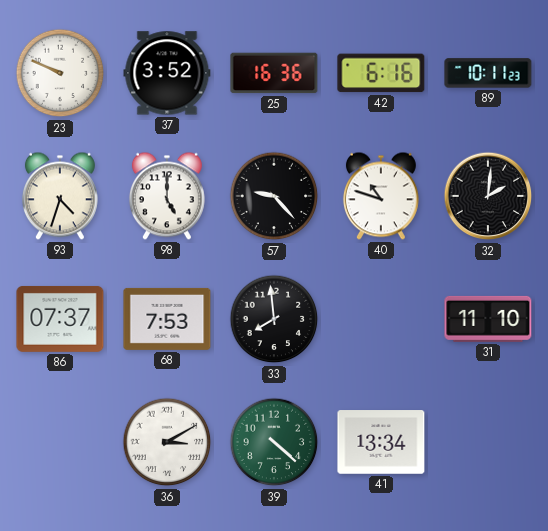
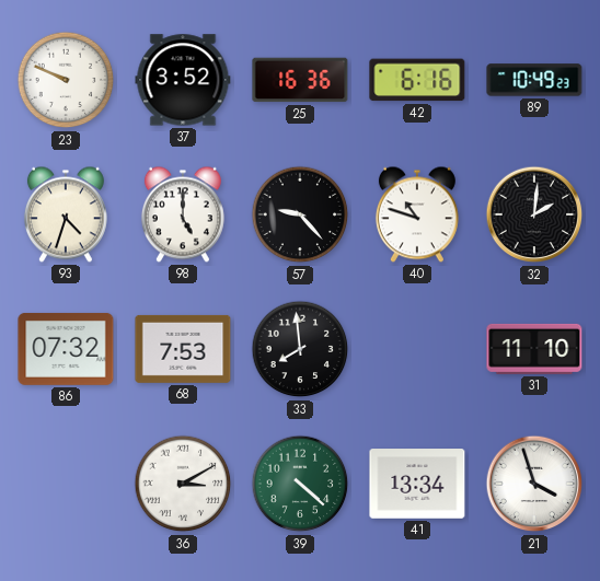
89: 10:11 -> 10:49 (534, 80)
86: 07:37 -> 07:32 (66, 349)
21: none -> 3:57 (534, 484)
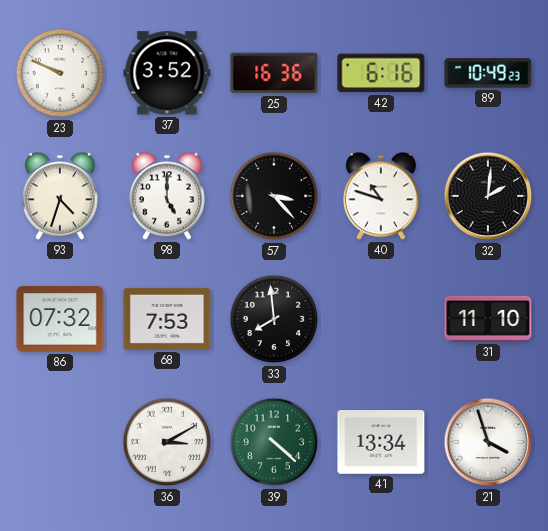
57: 9:23 -> 3:23 (274, 196)
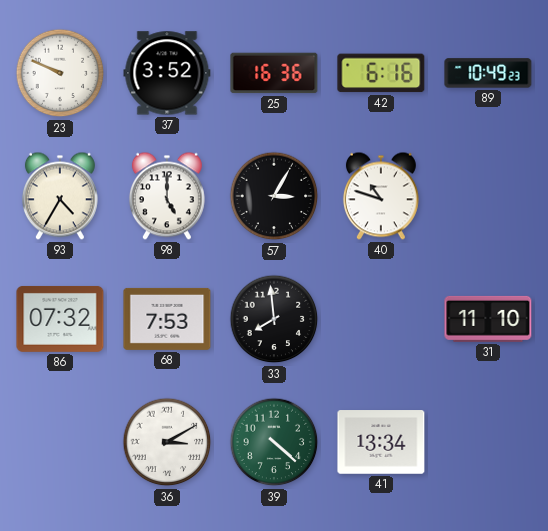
93: 4:33 -> 4:35 (60, 196)
57: 3:23 -> 3:05 (274, 196)
32: 2:01 -> none (488, 196)
21: 3:57 -> none (488, 442)
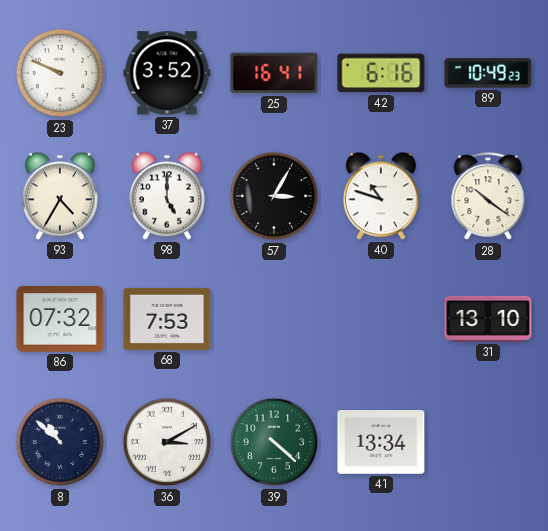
25: 16:36 -> 16:41 (274, 73)
28: none -> 10:21 (488, 197)
33: 7:59 -> none (274, 319)
31: 11:10 -> 13:10 (488, 319)
8: none -> 10:52 (60, 442)
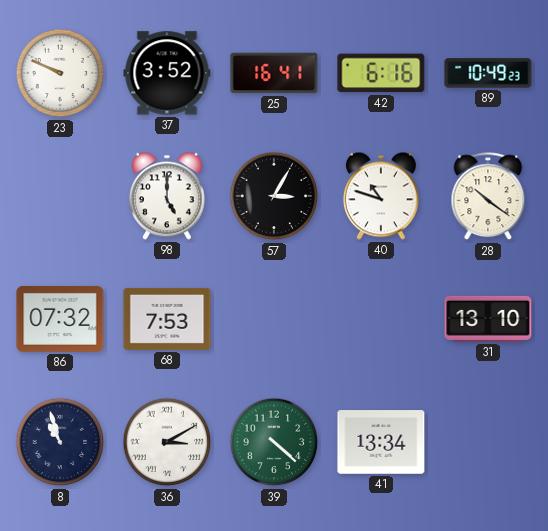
93: 4:35 -> none (60, 196)
8: 10:52 -> 10:57 (60, 442)
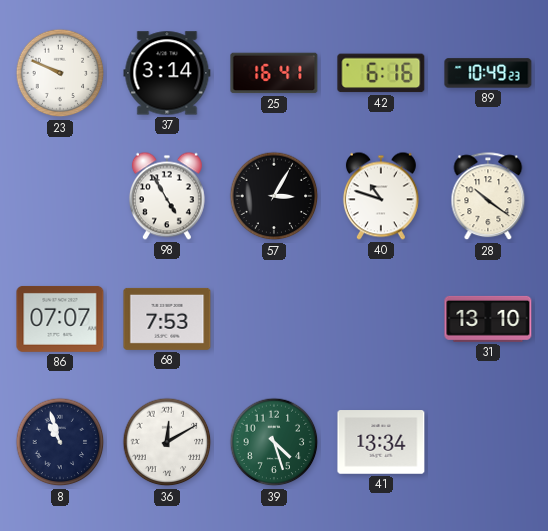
37: 3:52 -> 3:14 (167, 73)
98: 5:00 -> 4:55 (167, 196)
86: 07:32 -> 07:07 (60, 319)
36: 3:10 -> 12:10 (167, 442)
39: 4:22 -> 4:27 (274, 442)
